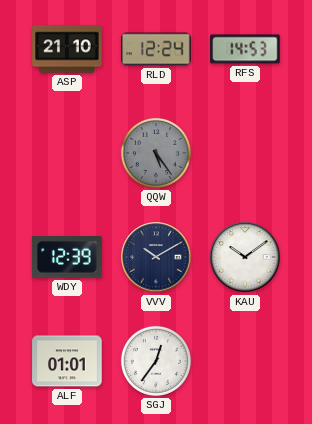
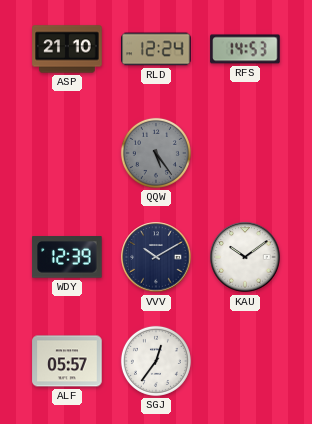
ALF: 01:01 -> 05:57 (67, 361)
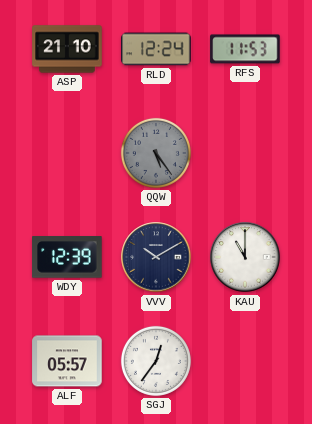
RFS: 14:53 -> 11:53 (245, 49)
KAU: 10:09 -> 11:00 (245, 257)
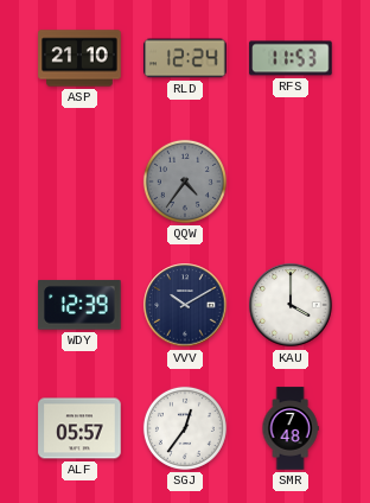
QQW: 5:24 -> 4:36 (185, 182)
KAU: 11:00 -> 4:00 (291, 305)
SMR: none -> 7:48 (291, 428)
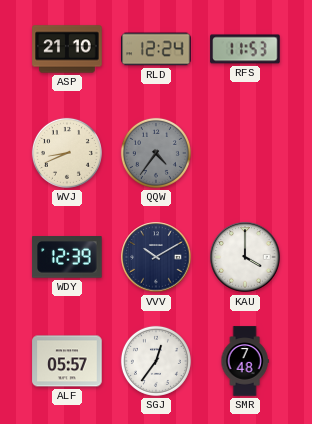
WVJ: none -> 8:41 (67, 153)
